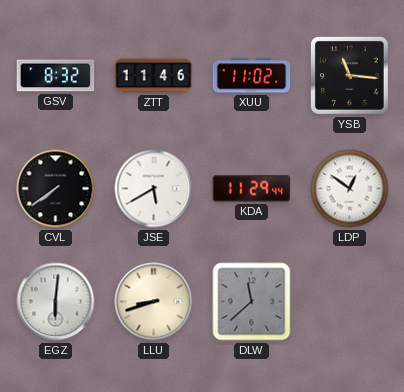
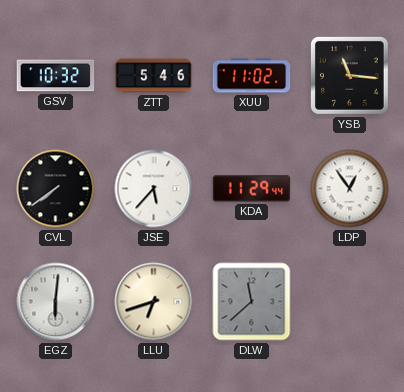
GSV: 8:32 -> 10:32 (56, 76)
ZTT: 11:46 -> 5:46 (154, 76)
JSE: 5:40 -> 5:37 (154, 189)
LDP: 12:51 -> 12:54 (350, 189)
LLU: 8:42 -> 6:42 (154, 302)
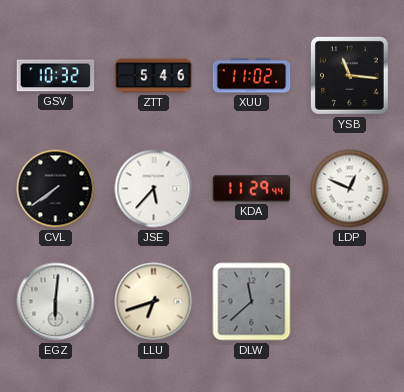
LDP: 12:54 -> 12:49 (350, 189)
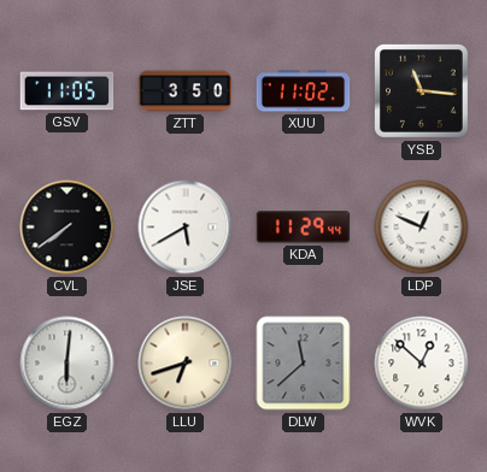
GSV: 10:32 -> 11:05 (68, 92)
ZTT: 5:46 -> 3:50 (186, 92)
JSE: 5:37 -> 5:40 (186, 228)
WVK: none -> 12:52 (422, 364)
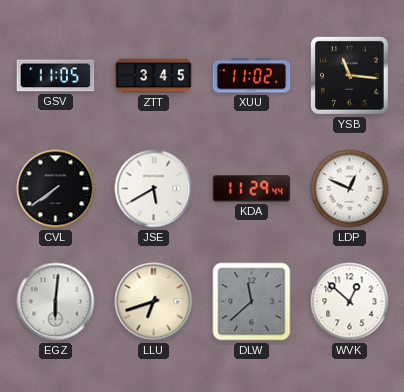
ZTT: 3:50 -> 3:45 (154, 76)
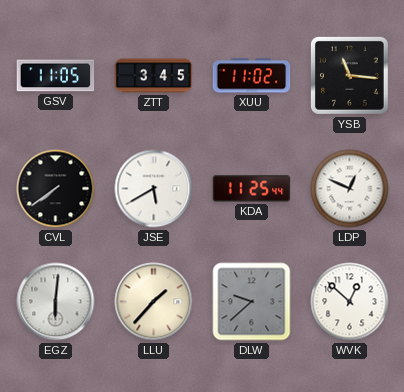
KDA: 11:29 -> 11:25 (252, 189)
LLU: 6:42 -> 1:37 (154, 302)
DLW: 11:38 -> 9:38 (252, 302)
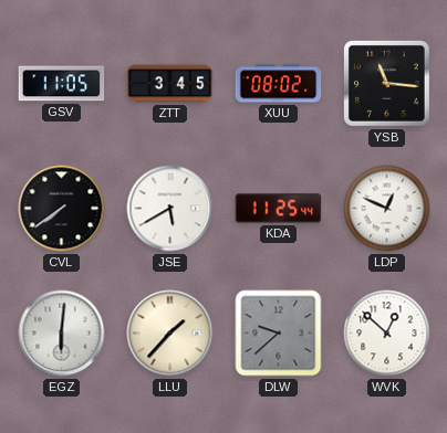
XUU: 11:02 -> 08:02 (279, 84)
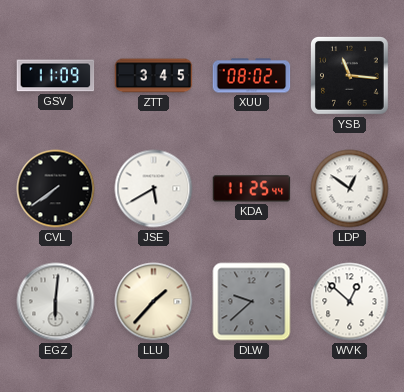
GSV: 11:05 -> 11:09 (56, 76)
LDP: 12:49 -> 12:51 (350, 189)
